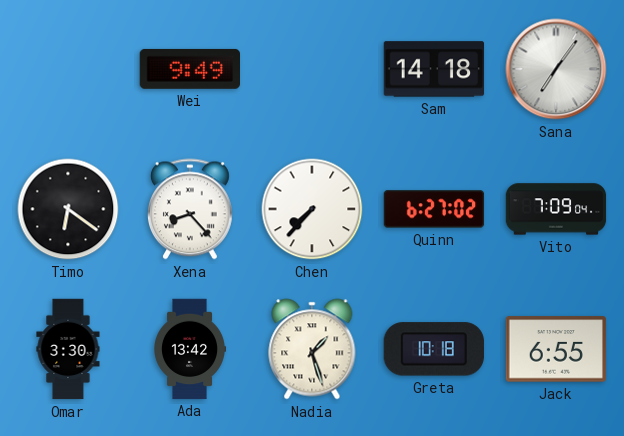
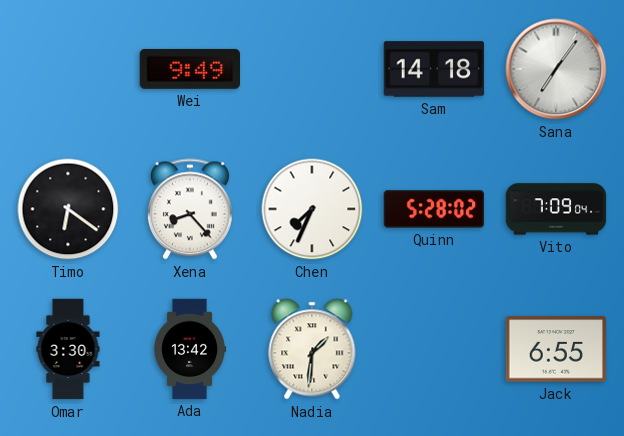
Chen: 7:37 -> 7:34 (312, 209)
Quinn: 6:27 -> 5:28 (434, 209)
Nadia: 1:27 -> 1:31 (312, 349)
Greta: 10:18 -> none (434, 349)
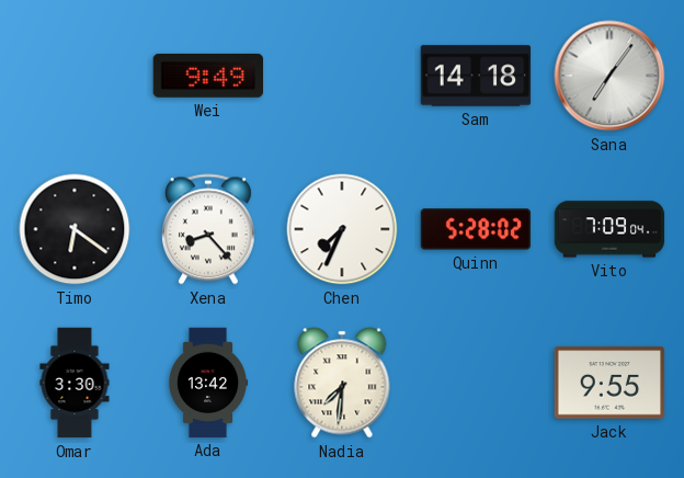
Nadia: 1:31 -> 7:31 (342, 383)
Jack: 6:55 -> 9:55 (609, 383)
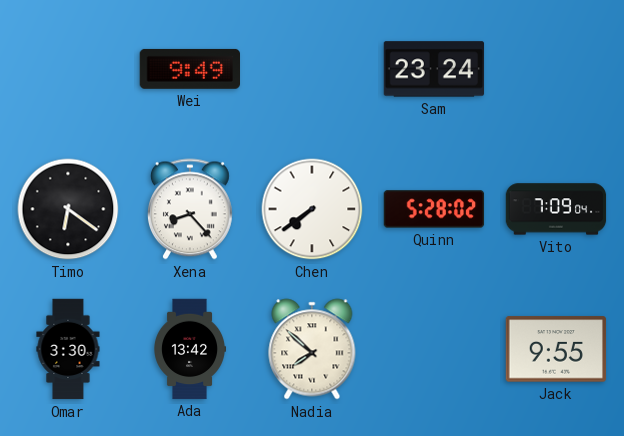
Sam: 14:18 -> 23:24 (434, 69)
Sana: 7:06 -> none (609, 76)
Chen: 7:34 -> 7:39 (312, 209)
Nadia: 7:31 -> 7:52 (312, 349)
